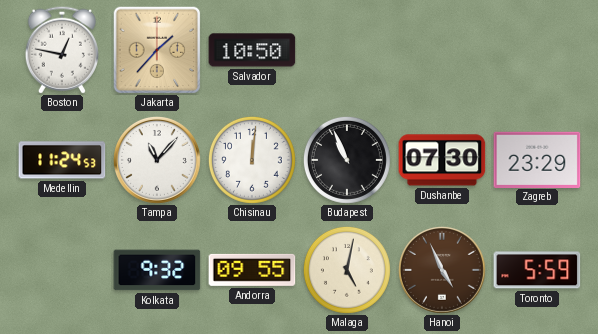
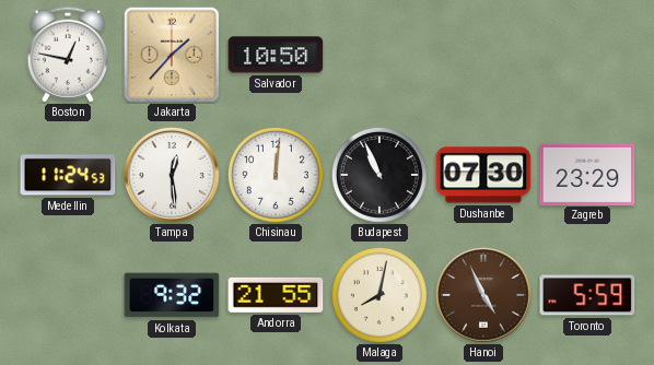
Tampa: 11:07 -> 12:29 (172, 175)
Andorra: 09:55 -> 21:55 (276, 295)
Malaga: 5:02 -> 8:02 (379, 295)
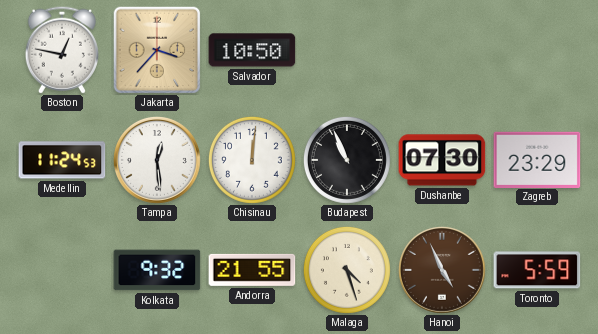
Jakarta: 1:37 -> 3:37 (157, 50)
Malaga: 8:02 -> 4:27 (347, 270)
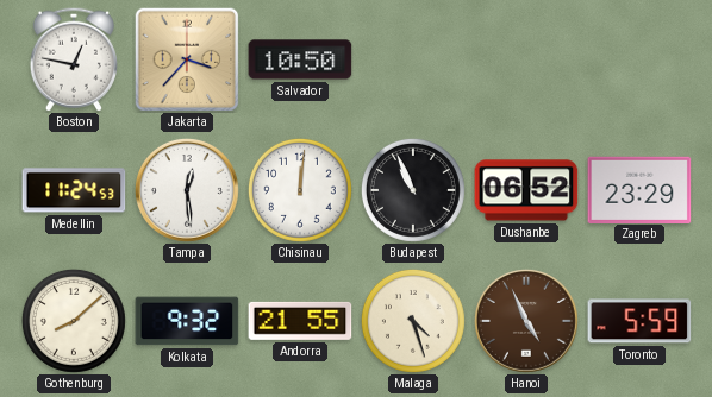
Dushanbe: 07:30 -> 06:52 (526, 190)
Gothenburg: none -> 8:08 (74, 321)
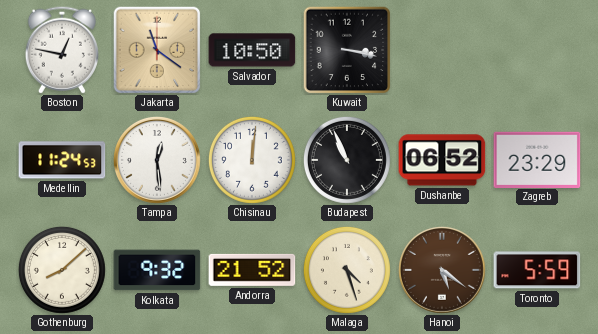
Jakarta: 3:37 -> 11:21 (157, 50)
Kuwait: none -> 3:17 (347, 50)
Andorra: 21:55 -> 21:52 (252, 270)
Hanoi: 4:56 -> 5:21 (442, 270)
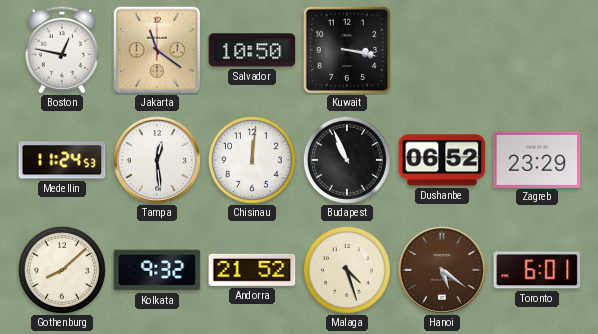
Toronto: 5:59 -> 6:01 (537, 270)
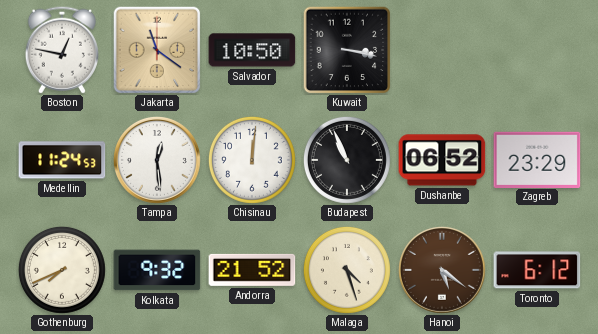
Gothenburg: 8:08 -> 7:41 (62, 270)
Toronto: 6:01 -> 6:12 (537, 270)
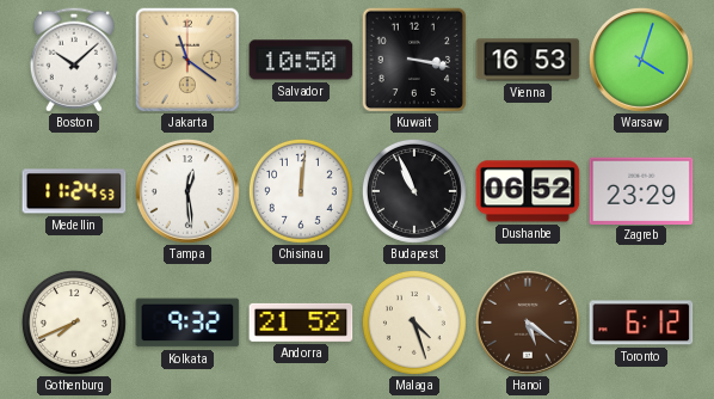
Boston: 12:47 -> 10:08 (74, 60)
Vienna: none -> 16:53 (528, 60)
Warsaw: none -> 4:03 (641, 60)
